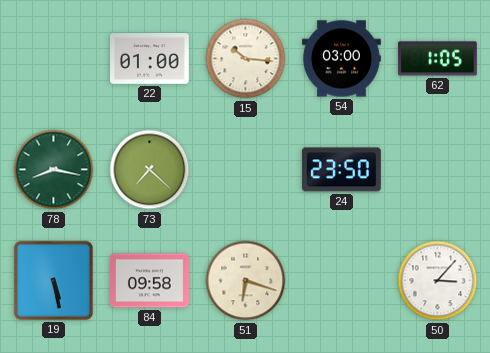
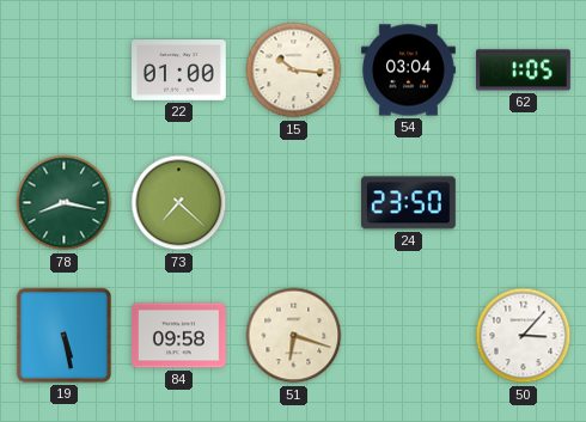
54: 03:00 -> 03:04 (409, 71)
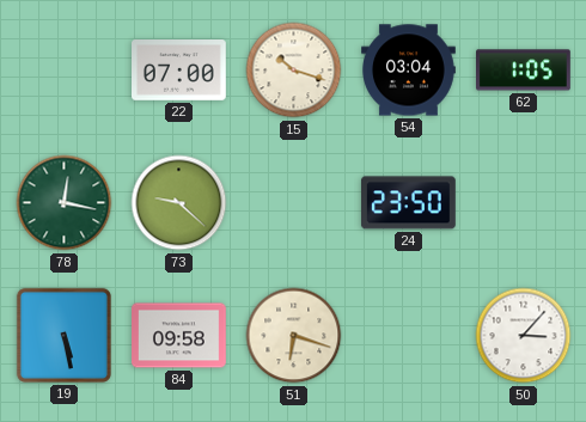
22: 01:00 -> 07:00 (179, 71)
15: 10:16 -> 10:18 (294, 71)
78: 8:17 -> 12:17 (65, 203)
73: 7:22 -> 9:22 (179, 203)
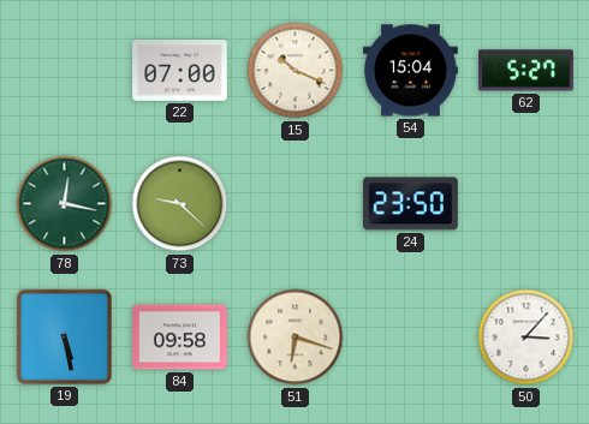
15: 10:18 -> 10:19 (296, 71)
54: 03:04 -> 15:04 (411, 71)
62: 1:05 -> 5:27 (526, 71)
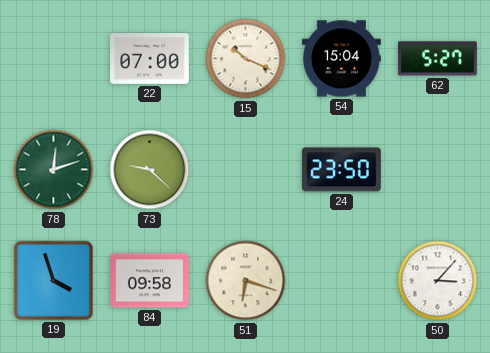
78: 12:17 -> 12:12 (54, 170)
19: 5:28 -> 3:57 (53, 280)
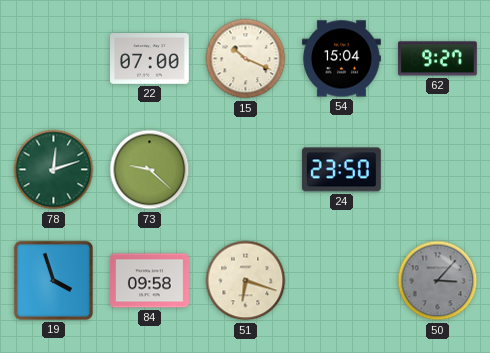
62: 5:27 -> 9:27 (438, 59)
50 dial: white -> grey (438, 281)
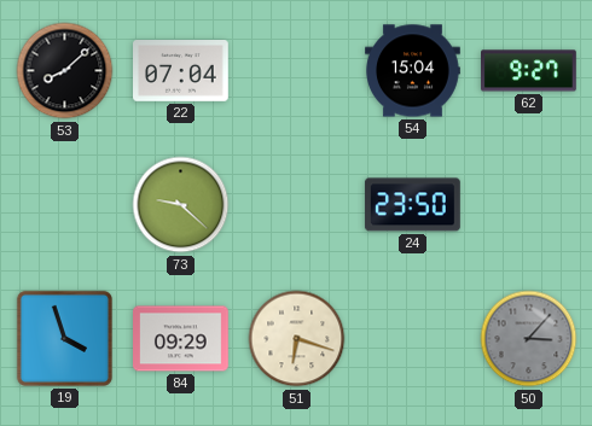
53: none -> 8:08 (65, 71)
22: 07:00 -> 07:04 (181, 71)
15: 10:19 -> none (246, 59)
78: 12:12 -> none (54, 170)
84: 09:58 -> 09:29 (181, 339)
